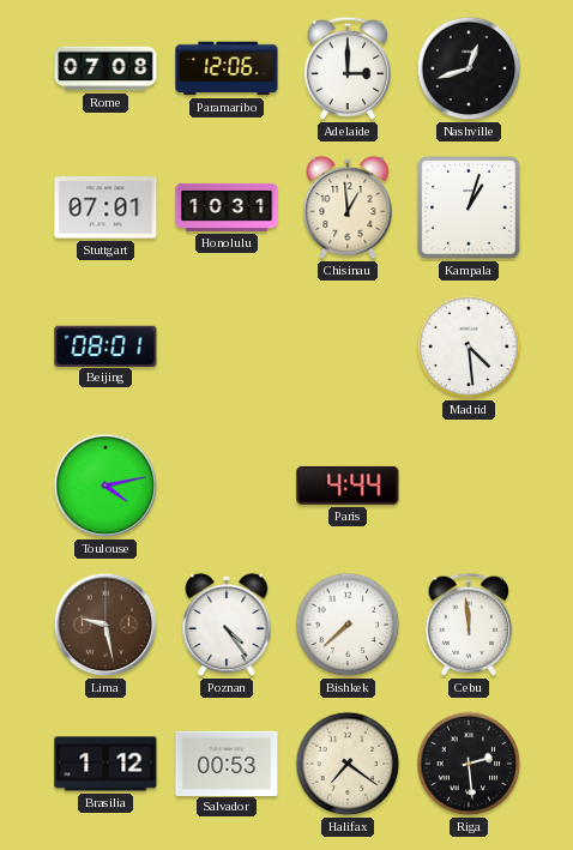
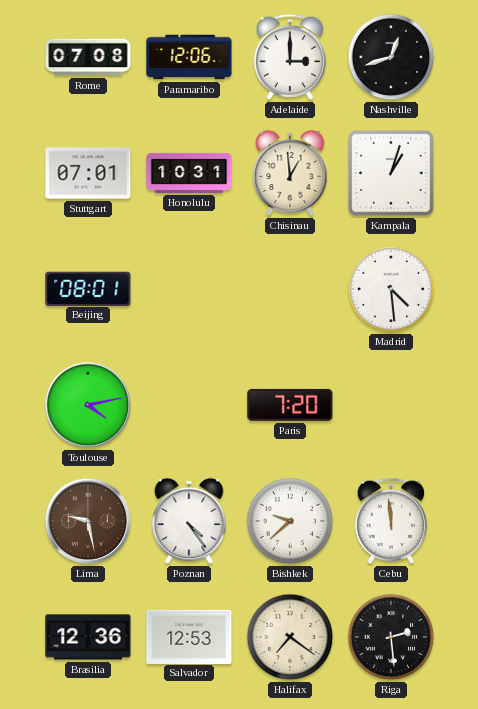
Paris: 4:44 -> 7:20 (290, 405)
Bishkek: 7:38 -> 9:38 (290, 521)
Brasilia: 1:12 -> 12:36 (88, 637)
Salvador: 00:53 -> 12:53 (189, 636)
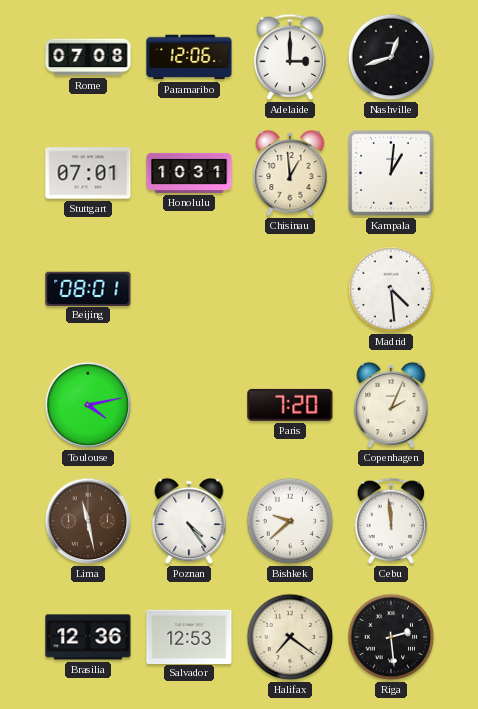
Kampala: 1:03 -> 1:01 (391, 173)
Copenhagen: none -> 2:04 (391, 405)
Lima: 9:28 -> 11:28 (88, 521)
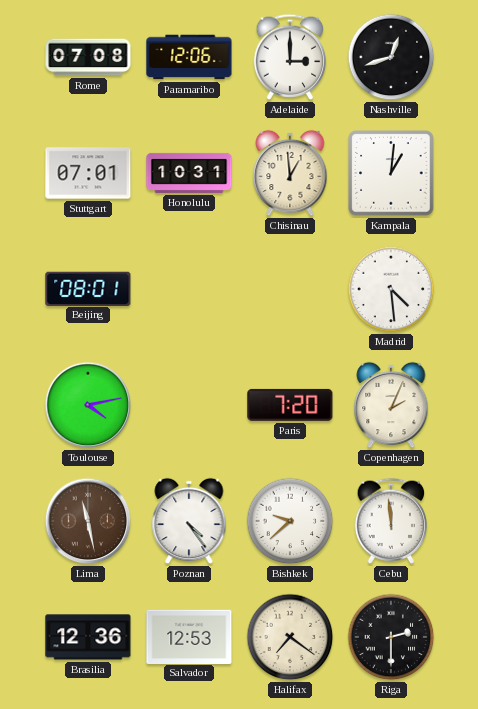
Riga: 2:29 -> 2:30 (391, 637)
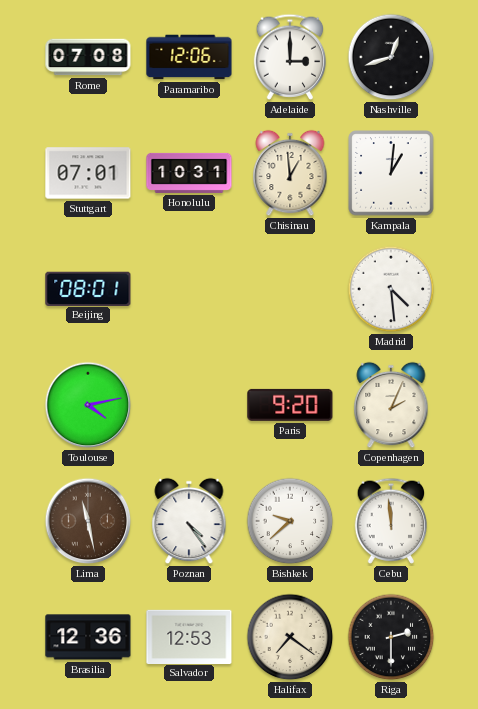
Paris: 7:20 -> 9:20 (290, 405)
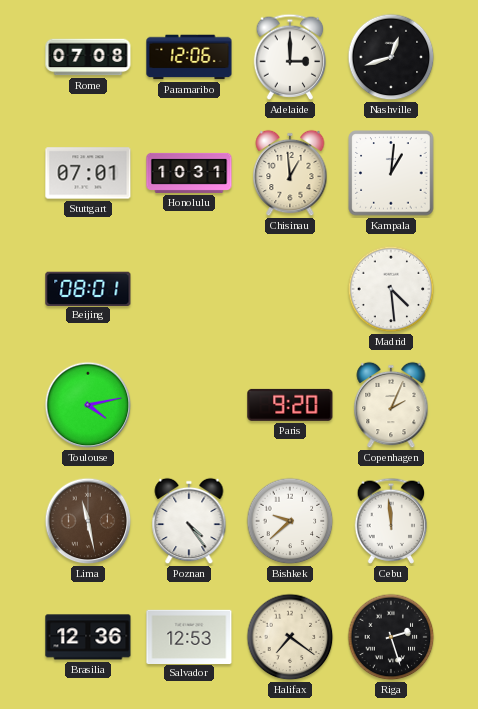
Riga: 2:30 -> 2:27 (391, 637)
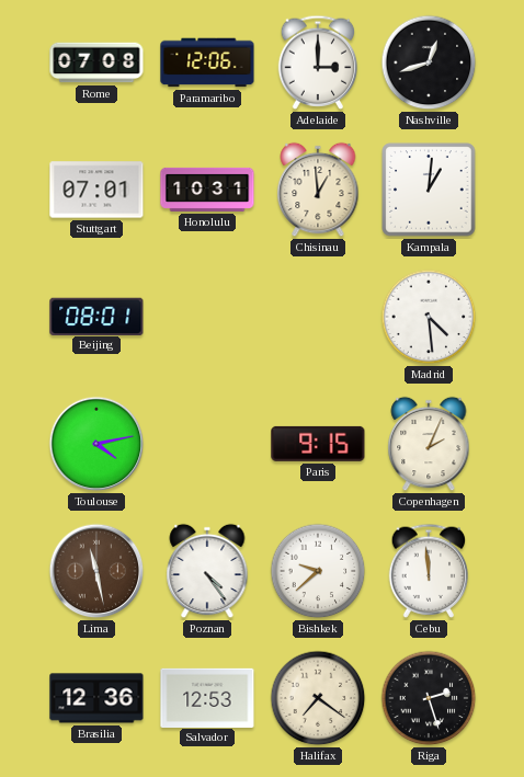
Paris: 9:20 -> 9:15 (318, 444)
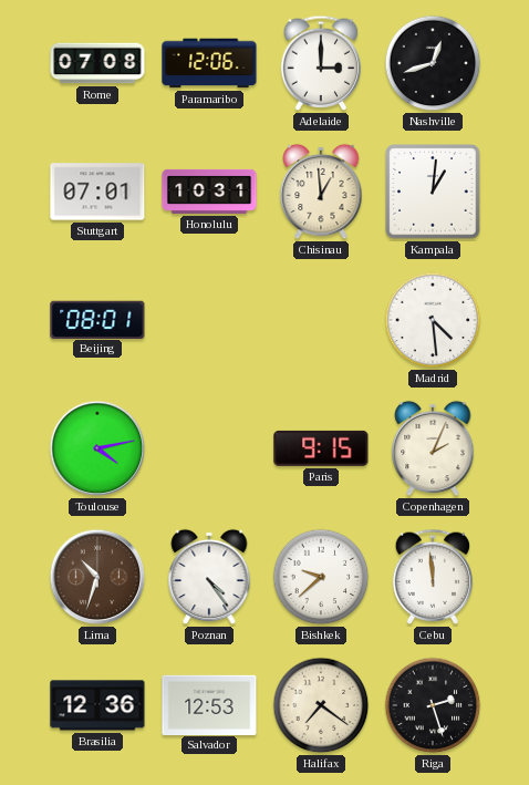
Lima: 11:28 -> 10:33 (97, 577)
